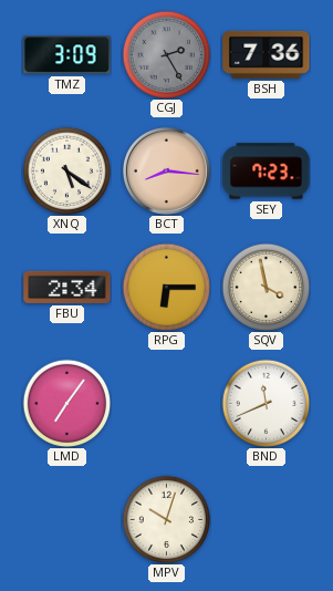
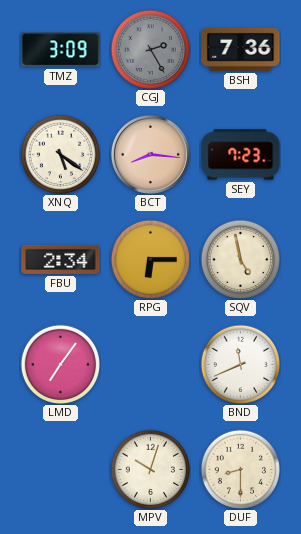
SQV: 3:58 -> 4:58 (240, 259)
DUF: none -> 8:30 (240, 469)
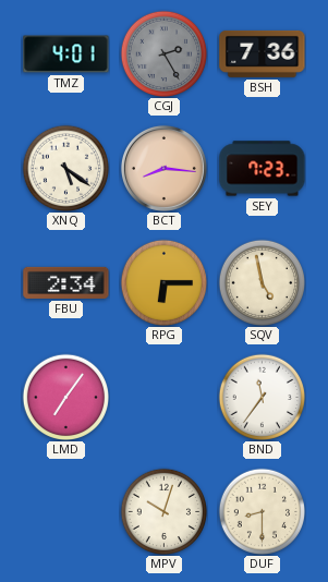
TMZ: 3:09 -> 4:01 (66, 54)
BND: 11:41 -> 11:36 (262, 397)
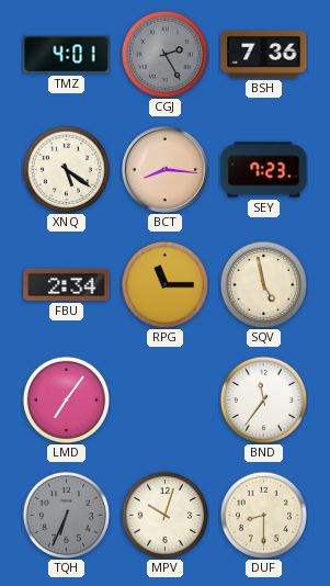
RPG: 6:15 -> 11:15 (164, 284)
TQH: none -> 6:34 (66, 515)
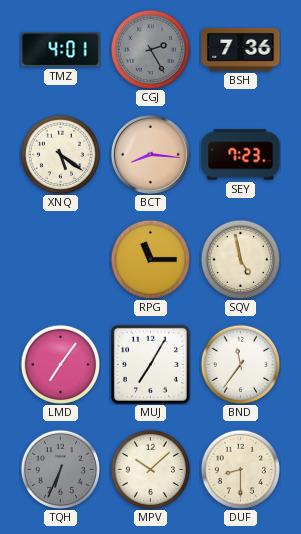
FBU: 2:34 -> none (67, 284)
MUJ: none -> 7:05 (150, 364)
MPV: 10:03 -> 10:08 (150, 469)
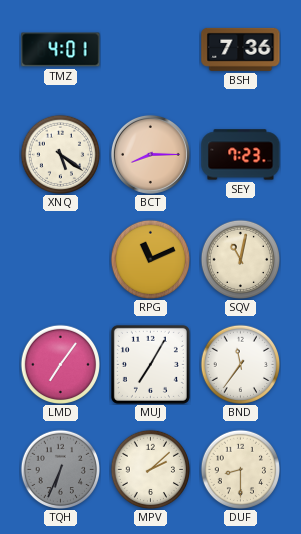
CGJ: 2:25 -> none (150, 49)
BCT: 8:16 -> 8:15 (150, 154)
RPG: 11:15 -> 11:11 (150, 259)
SQV: 4:58 -> 11:02 (240, 259)
MPV: 10:08 -> 2:08 (150, 469)
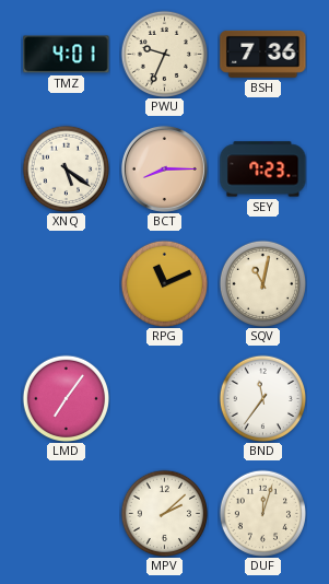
PWU: none -> 9:34 (164, 54)
MUJ: 7:05 -> none (150, 364)
TQH: 6:34 -> none (60, 469)
DUF: 8:30 -> 12:03 (262, 513)
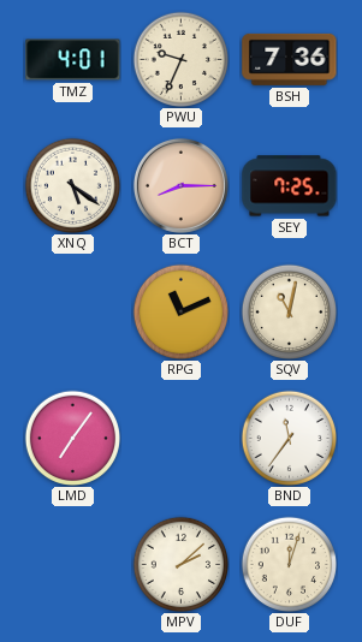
SEY: 7:23 -> 7:25 (290, 186)
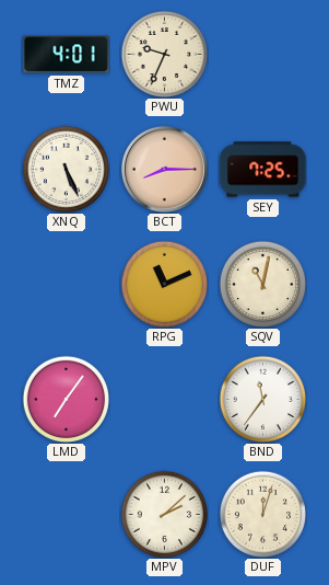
BSH: 7:36 -> none (290, 59)
XNQ: 5:21 -> 5:26 (66, 169)
